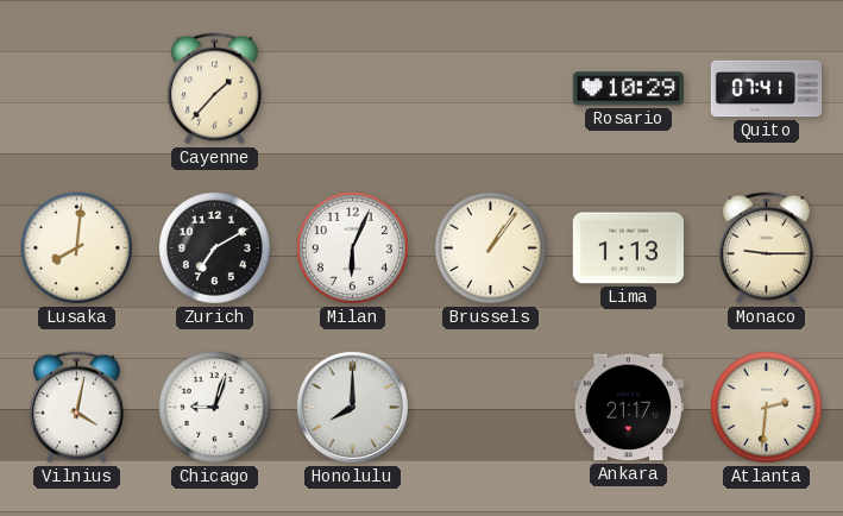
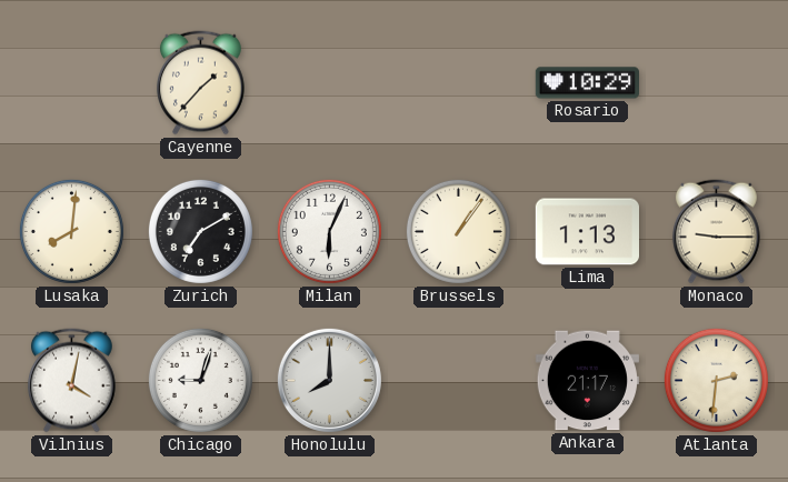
Quito: 07:41 -> none (767, 89)
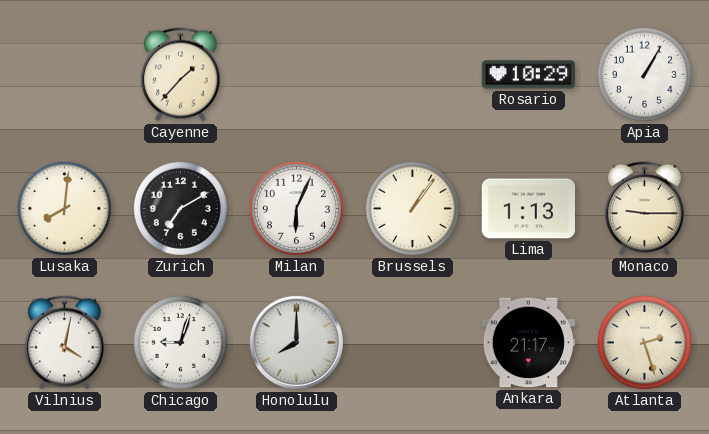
Apia: none -> 1:05 (644, 74)
Atlanta: 2:31 -> 2:27 (644, 342)
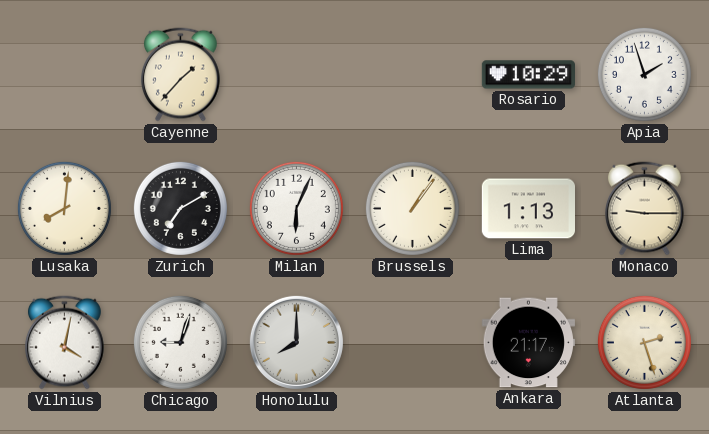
Apia: 1:05 -> 1:57 (644, 74)
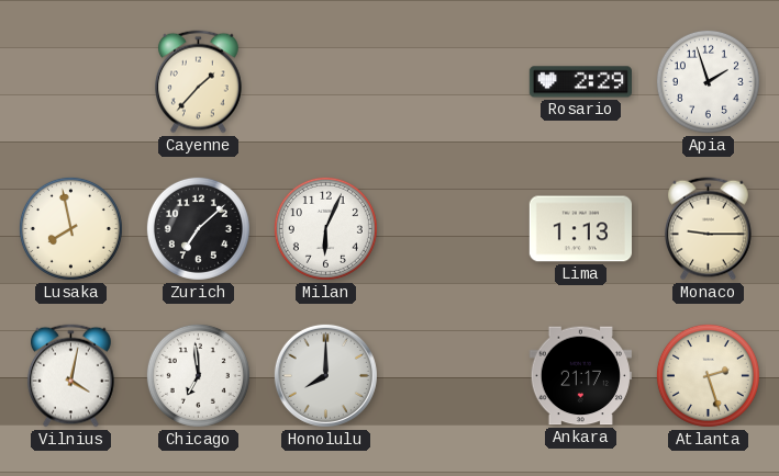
Rosario: 10:29 -> 2:29 (580, 82)
Lusaka: 8:01 -> 7:58 (70, 228)
Zurich: 7:10 -> 7:08 (198, 228)
Brussels: 1:06 -> none (412, 208)
Chicago: 9:03 -> 6:59 (198, 375)
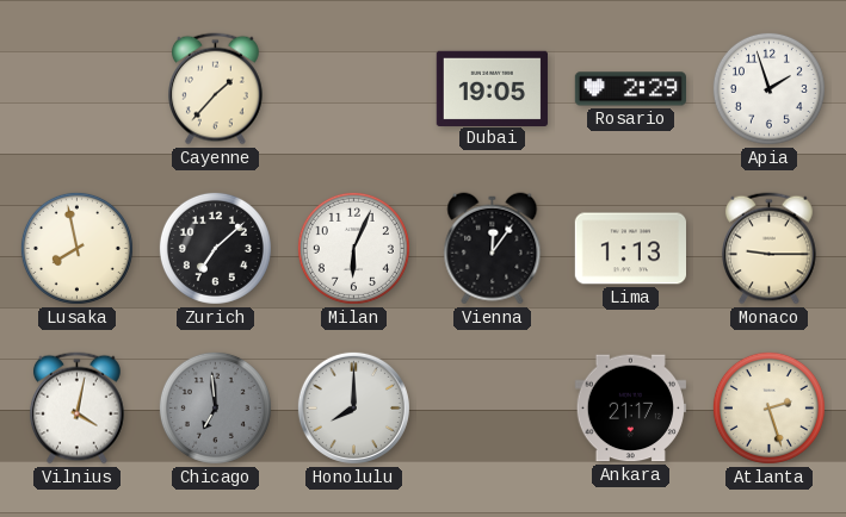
Dubai: none -> 19:05 (492, 88)
Vienna: none -> 12:06 (493, 249)
Chicago dial: white -> grey (215, 407)
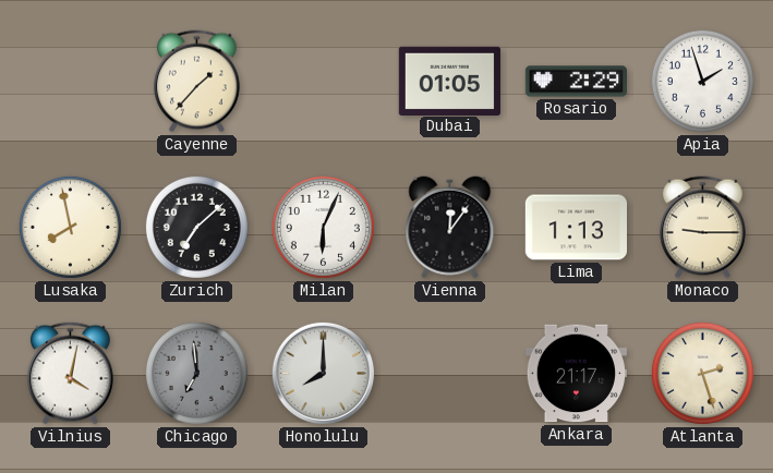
Dubai: 19:05 -> 01:05 (449, 81)
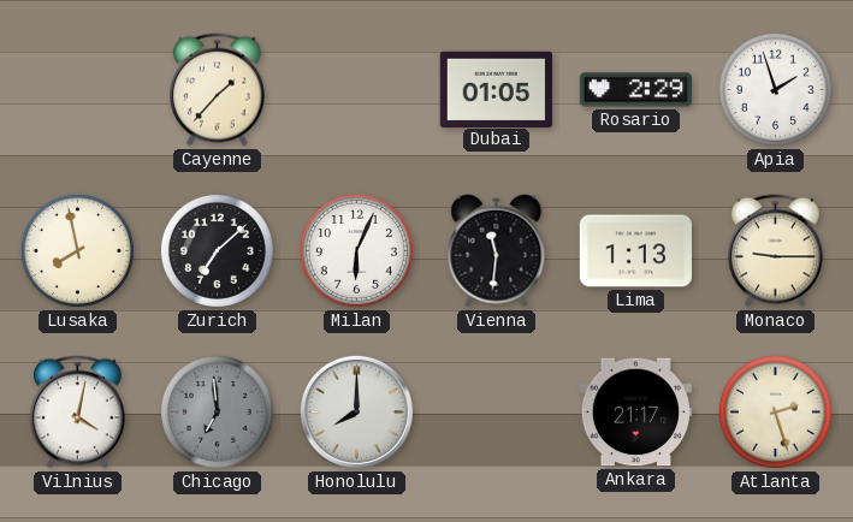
Vienna: 12:06 -> 11:31 (497, 251)
